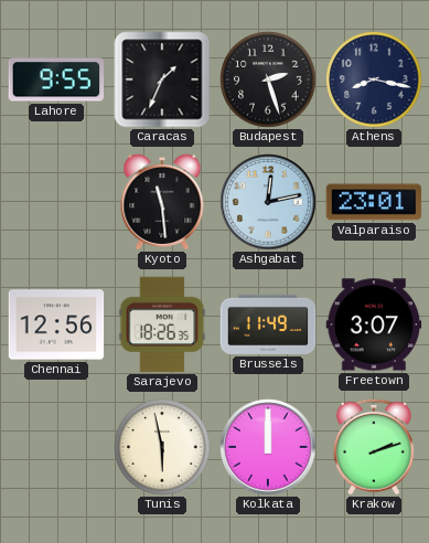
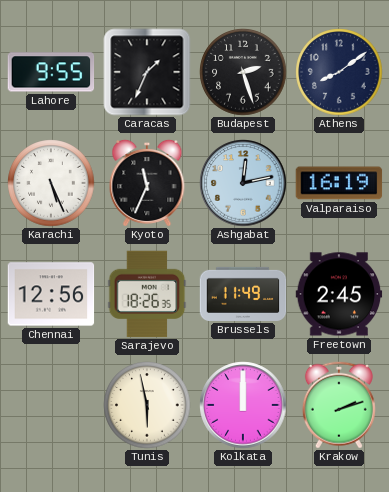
Athens: 8:17 -> 8:09 (339, 72)
Karachi: none -> 5:26 (51, 183)
Kyoto: 11:29 -> 11:34 (147, 183)
Valparaiso: 23:01 -> 16:19 (339, 183)
Freetown: 3:07 -> 2:45 (339, 294)
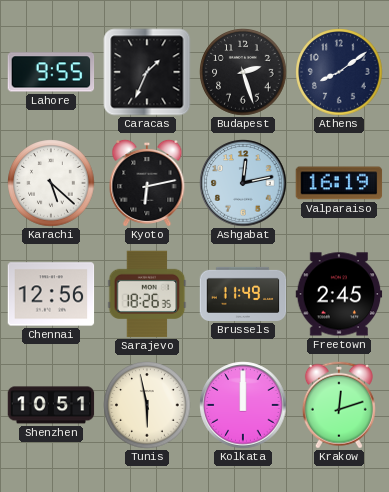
Karachi: 5:26 -> 5:22 (51, 183)
Kyoto: 11:34 -> 6:13 (147, 183)
Shenzhen: none -> 10:51 (51, 405)
Krakow: 2:12 -> 12:12 (339, 405)
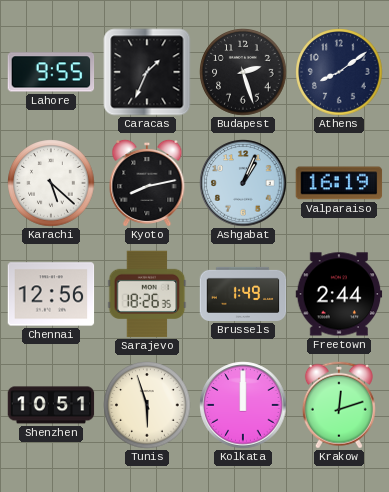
Kyoto: 6:13 -> 8:13 (147, 183)
Ashgabat: 12:13 -> 1:04 (243, 183)
Brussels: 11:49 -> 1:49 (243, 294)
Freetown: 2:45 -> 2:44 (339, 294)
Tunis: 5:58 -> 5:57 (147, 405)
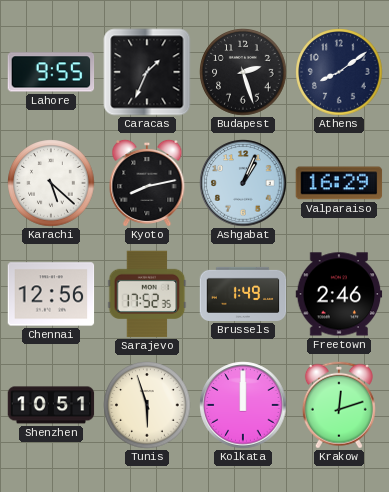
Valparaiso: 16:19 -> 16:29 (339, 183)
Sarajevo: 18:26 -> 17:52 (147, 294)
Freetown: 2:44 -> 2:46 (339, 294)
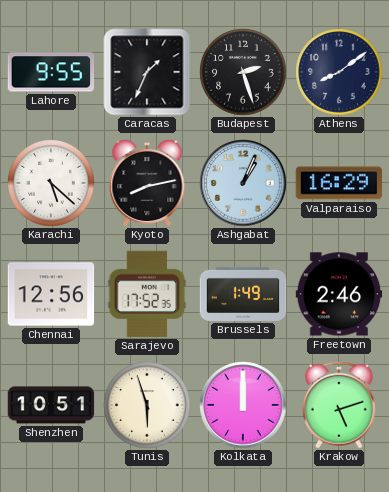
Krakow: 12:12 -> 5:12 (339, 405)
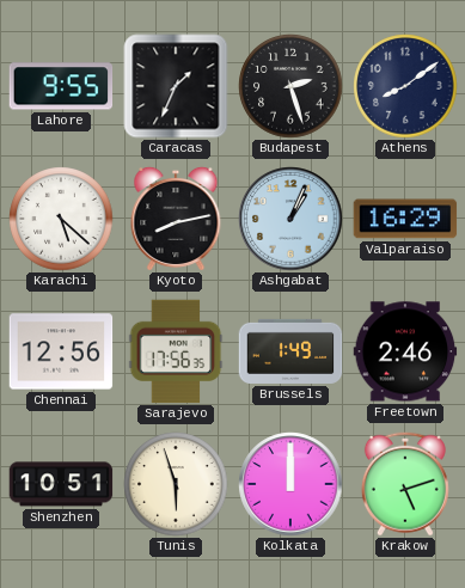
Sarajevo: 17:52 -> 17:56 (176, 351)
